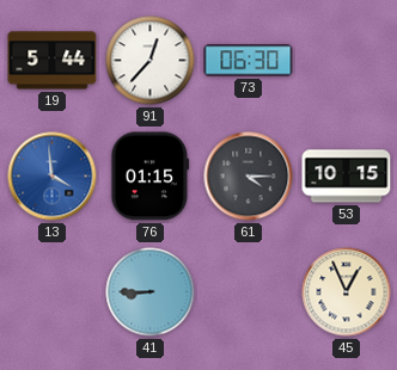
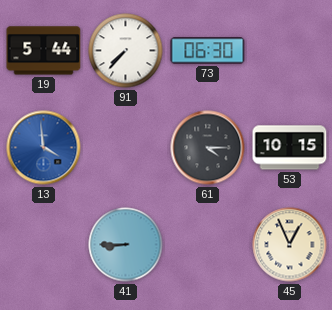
91: 12:37 -> 7:37 (126, 51)
76: 01:15 -> none (151, 177)
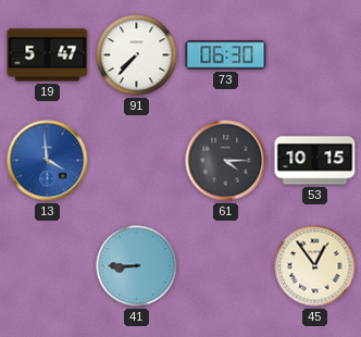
19: 5:44 -> 5:47 (48, 55)
45: 12:56 -> 12:54 (315, 266)
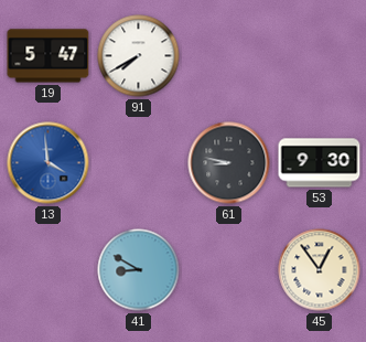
91: 7:37 -> 7:40 (139, 56)
73: 06:30 -> none (226, 55)
61: 4:15 -> 8:47 (229, 163)
53: 10:15 -> 9:30 (320, 163)
41: 8:45 -> 8:50 (139, 270)
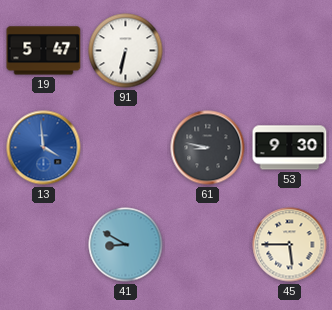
91: 7:40 -> 6:32 (126, 51)
45: 12:54 -> 5:45 (290, 245)
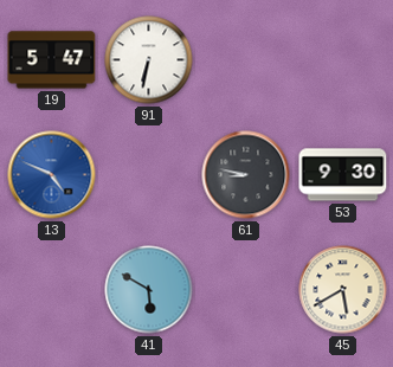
13: 3:59 -> 4:49 (52, 175)
41: 8:50 -> 5:50 (149, 290)
45: 5:45 -> 5:40 (343, 290)
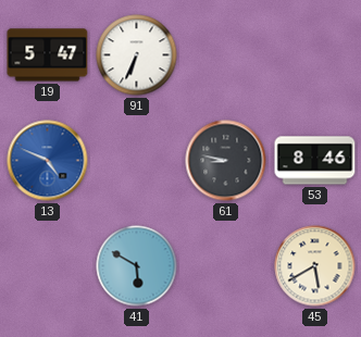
91: 6:32 -> 6:34 (137, 55)
53: 9:30 -> 8:46 (315, 161)
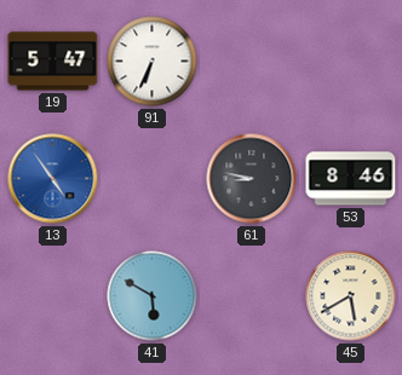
13: 4:49 -> 4:54 (53, 179)
